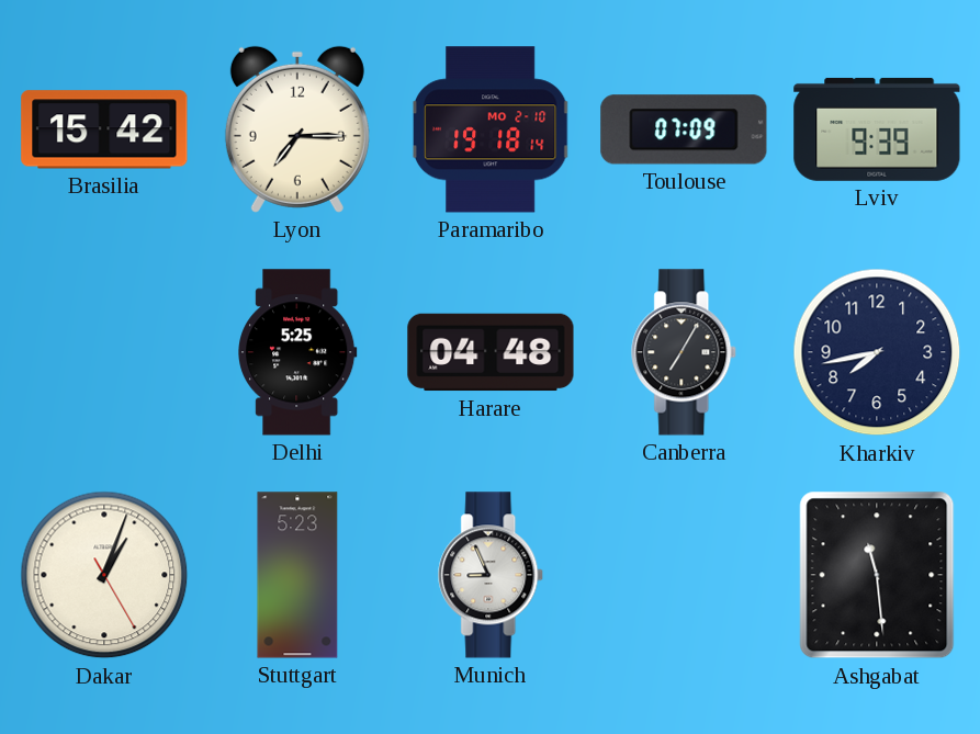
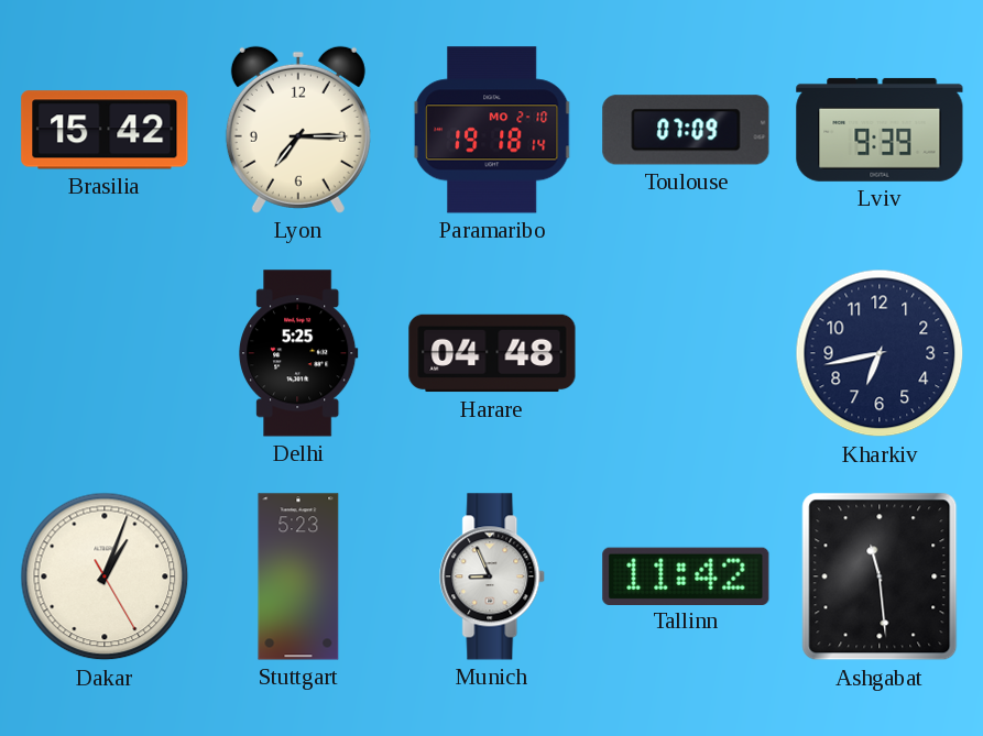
Canberra: 7:05 -> none (685, 352)
Kharkiv: 7:43 -> 6:43 (880, 353)
Tallinn: none -> 11:42 (686, 575)
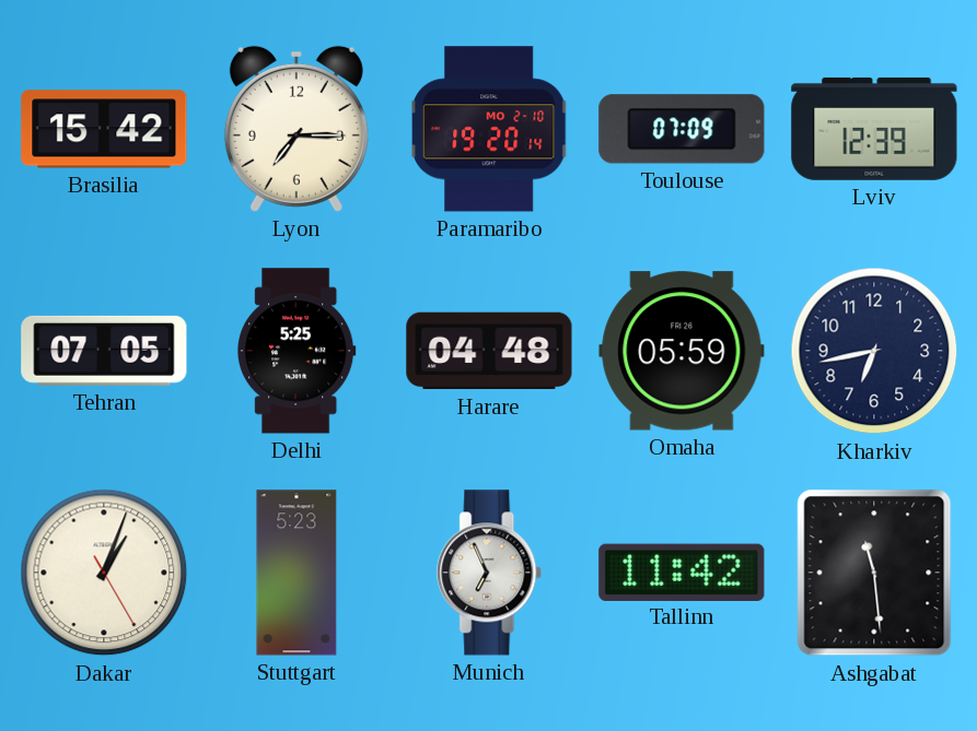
Paramaribo: 19:18 -> 19:20 (489, 129)
Lviv: 9:39 -> 12:39 (874, 129)
Tehran: none -> 07:05 (104, 351)
Omaha: none -> 05:59 (682, 351)
Munich: 8:56 -> 6:56 (490, 573)
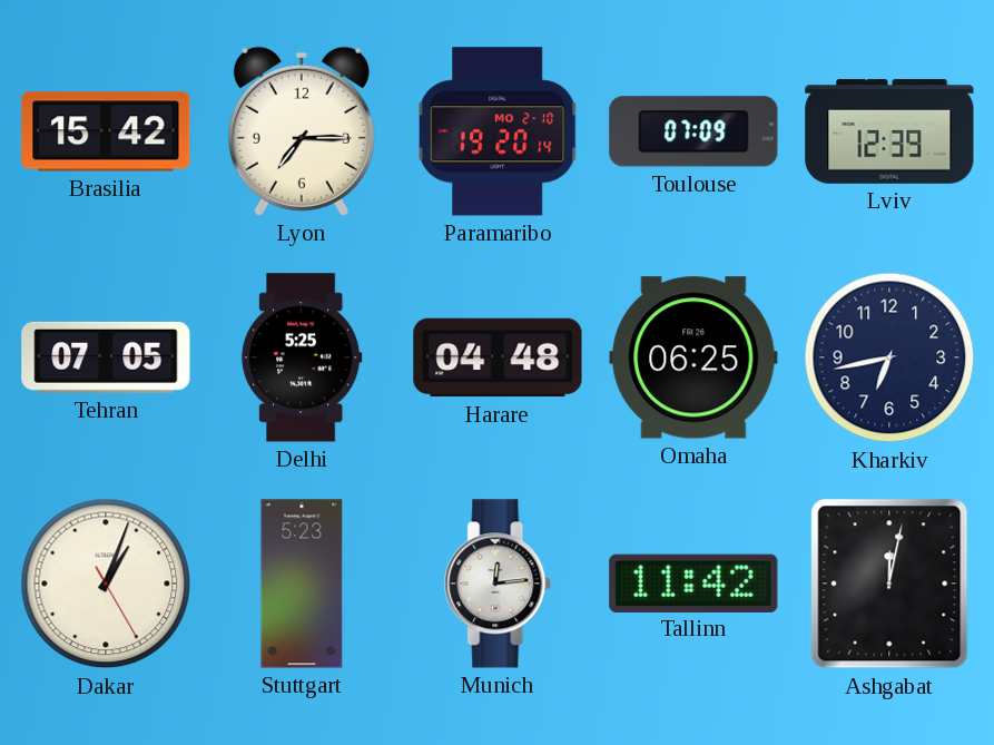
Omaha: 05:59 -> 06:25 (693, 357)
Munich: 6:56 -> 12:14 (499, 584)
Ashgabat: 11:29 -> 12:02 (889, 584)
